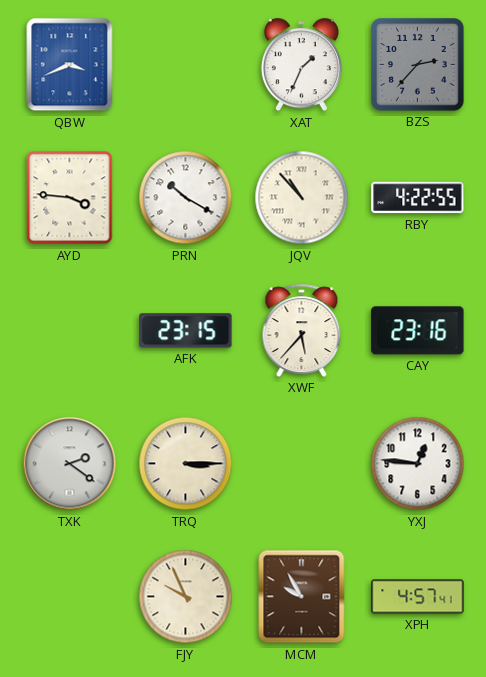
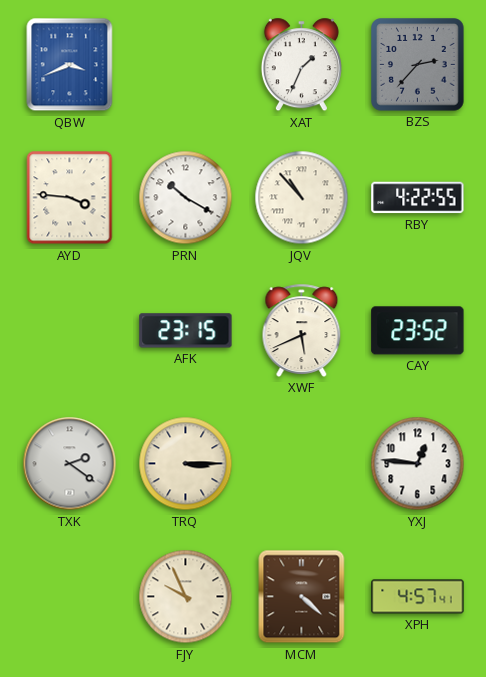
XWF: 5:37 -> 5:41 (302, 330)
CAY: 23:16 -> 23:52 (418, 331)
MCM: 9:55 -> 4:22 (302, 597)
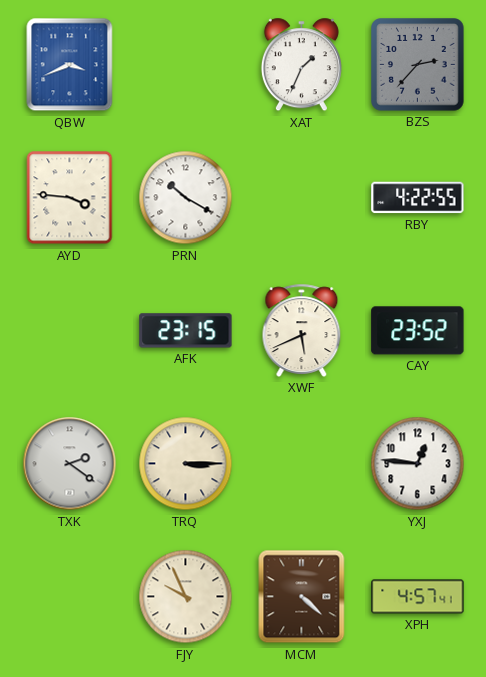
JQV: 10:53 -> none (302, 198)
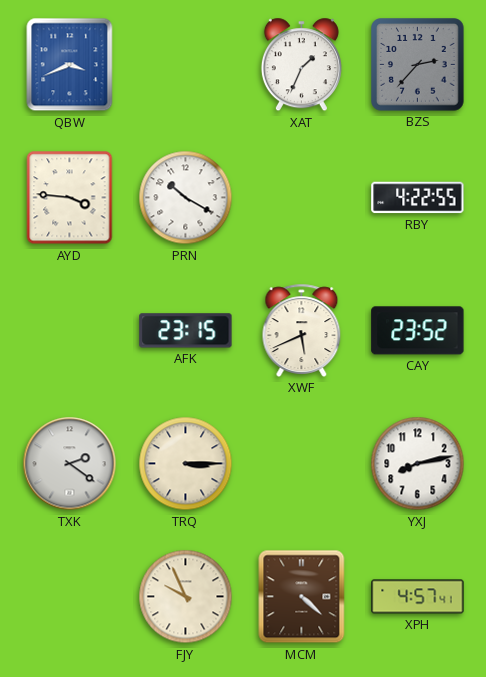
YXJ: 12:46 -> 8:13 (418, 464)
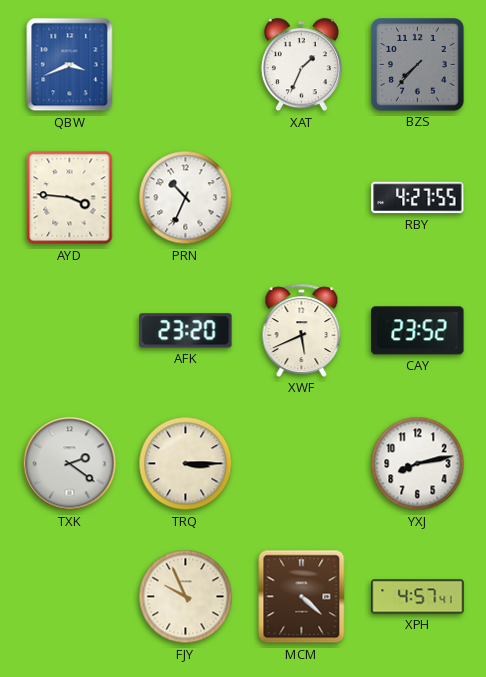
BZS: 2:37 -> 7:37 (418, 65)
PRN: 10:20 -> 10:34 (186, 198)
RBY: 4:22 -> 4:27 (418, 198)
AFK: 23:15 -> 23:20 (186, 331)
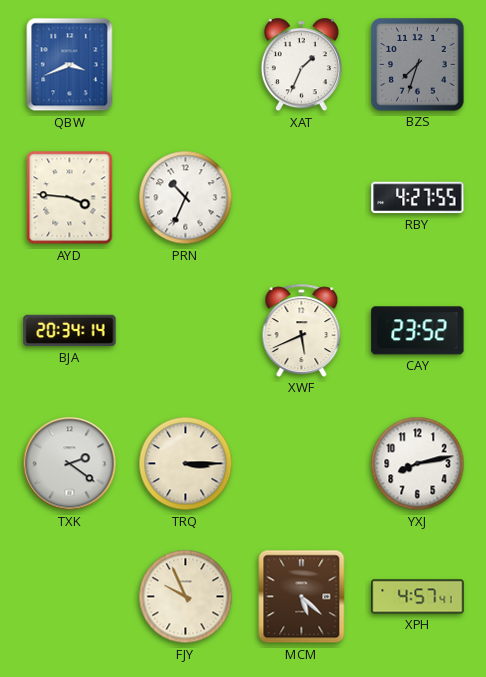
BZS: 7:37 -> 7:33 (418, 65)
BJA: none -> 20:34 (70, 331)
AFK: 23:20 -> none (186, 331)
MCM: 4:22 -> 5:22 (302, 597)
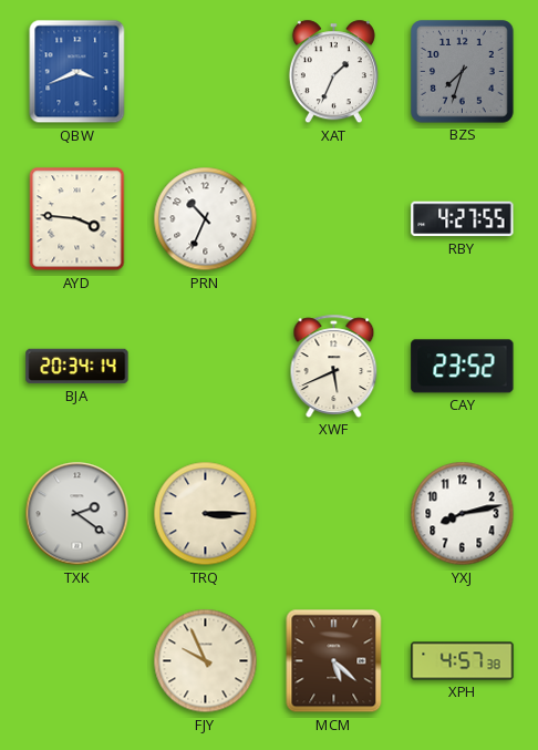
XPH: 4:57:41 -> 4:57:38 (463, 661)
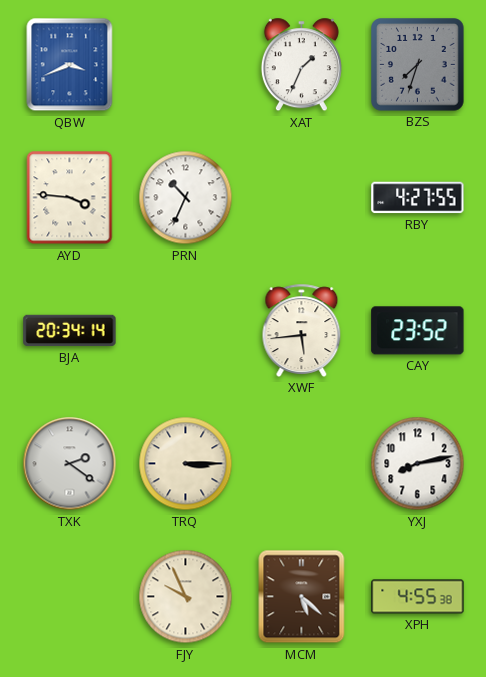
XWF: 5:41 -> 5:44 (302, 330)
XPH: 4:57 -> 4:55 (418, 597)
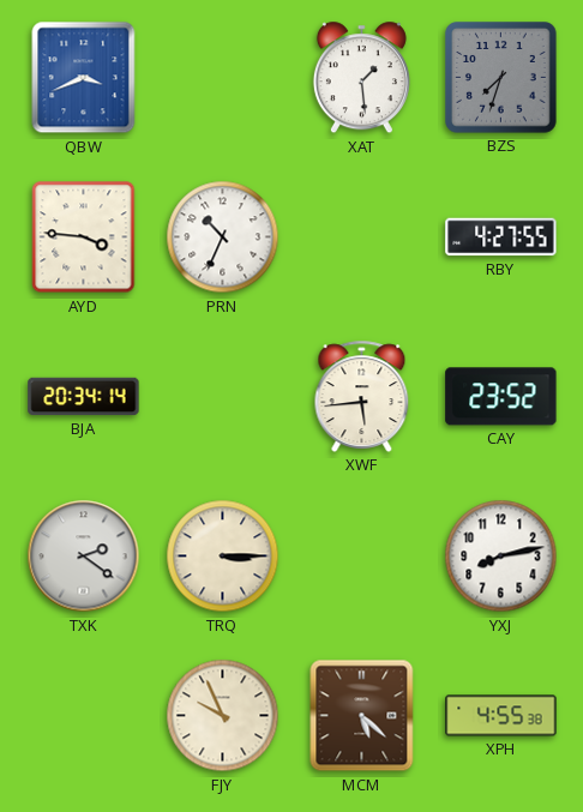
XAT: 1:34 -> 1:29 (361, 78)
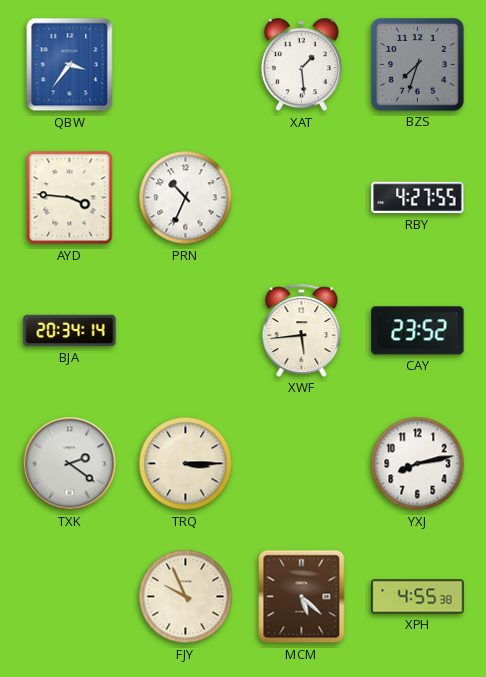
QBW: 3:41 -> 3:36 (70, 65)
